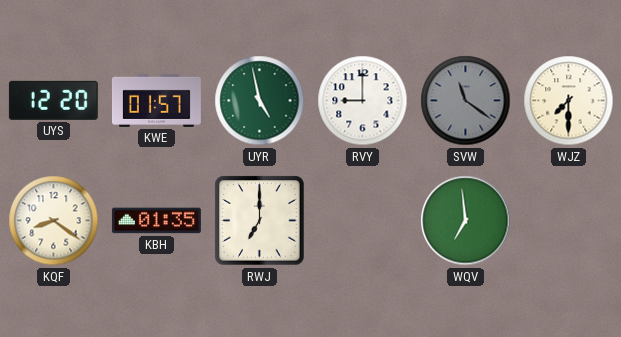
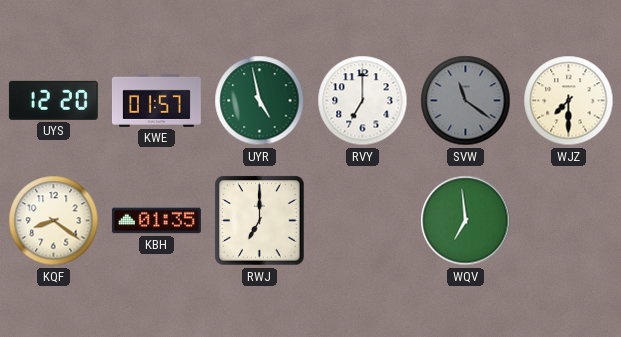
RVY: 9:00 -> 7:00 (363, 101)
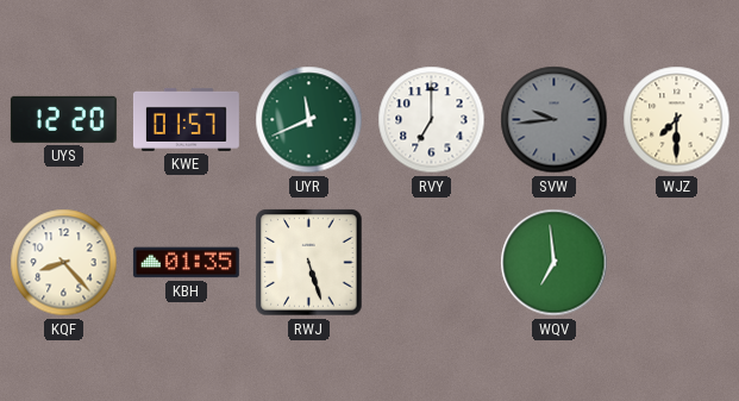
UYR: 4:58 -> 11:41 (309, 120)
SVW: 11:21 -> 9:44 (555, 120)
KQF: 8:21 -> 8:23 (64, 263)
RWJ: 7:00 -> 5:27 (309, 263)
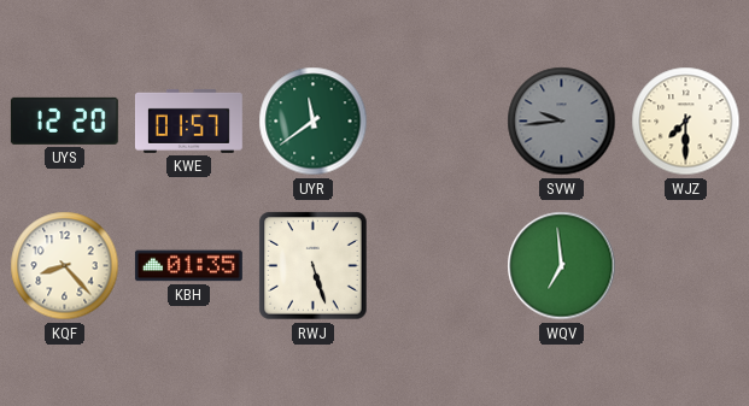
UYR: 11:41 -> 11:39 (314, 122)
RVY: 7:00 -> none (432, 120)
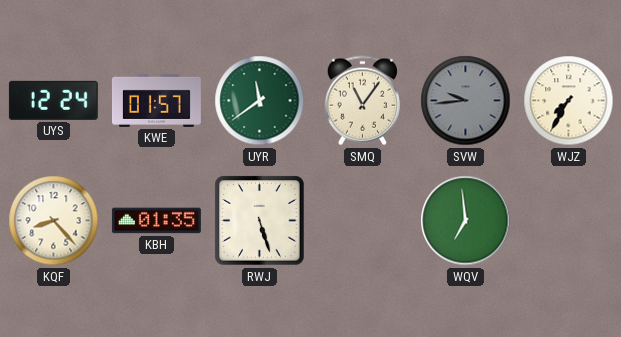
UYS: 12:20 -> 12:24 (53, 100)
SMQ: none -> 11:06 (362, 101)
WJZ: 7:30 -> 7:35 (569, 101)
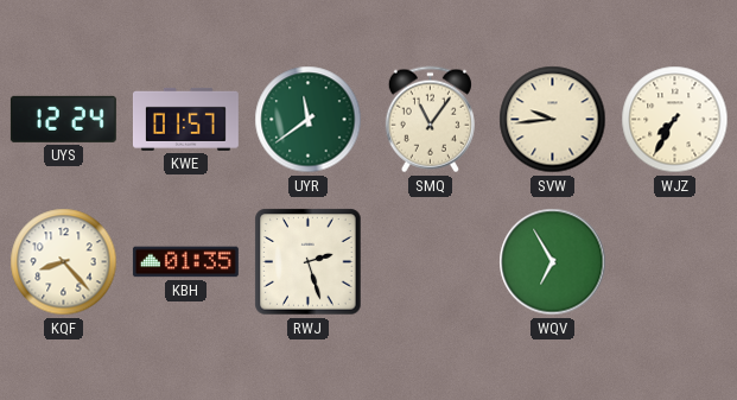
SVW dial: grey -> cream (553, 120)
RWJ: 5:27 -> 2:27 (309, 262)
WQV: 6:59 -> 6:55 (553, 262)
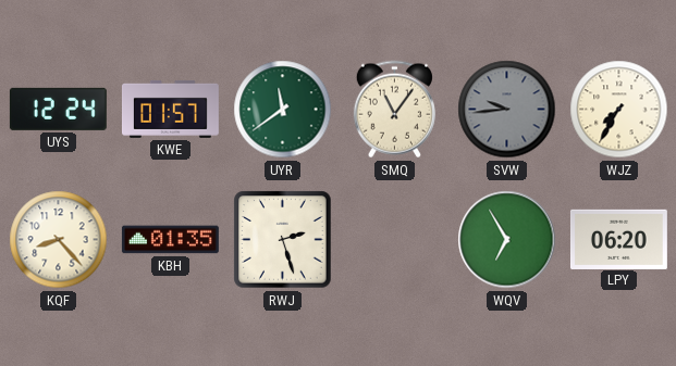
SVW dial: cream -> grey (507, 110)
LPY: none -> 06:20 (618, 239)
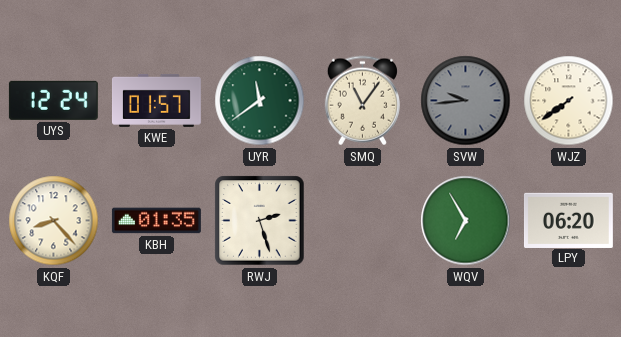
WJZ: 7:35 -> 7:39 (569, 101)
